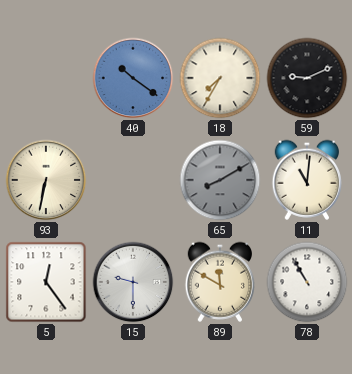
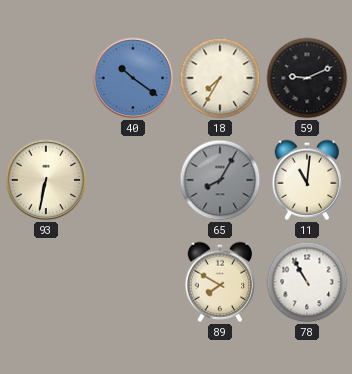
65: 8:10 -> 8:05 (220, 180)
5: 12:24 -> none (46, 282)
15: 9:30 -> none (133, 282)
89: 11:50 -> 7:50 (220, 282)
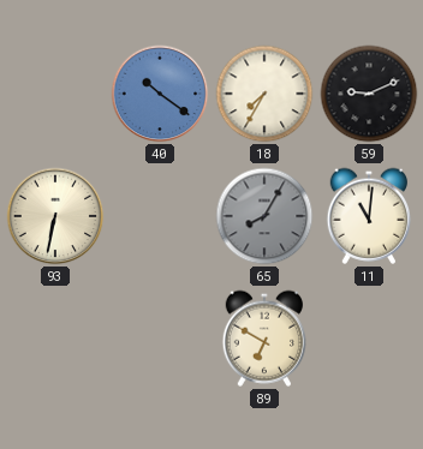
89: 7:50 -> 6:50 (264, 339)
78: 10:55 -> none (307, 282)
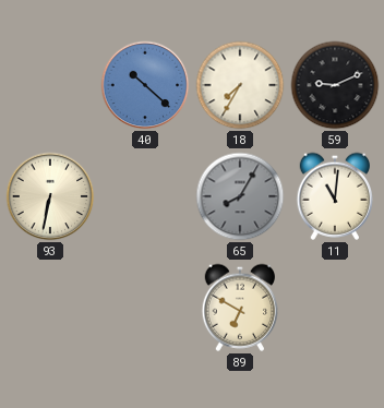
40: 10:21 -> 10:22 (145, 85)
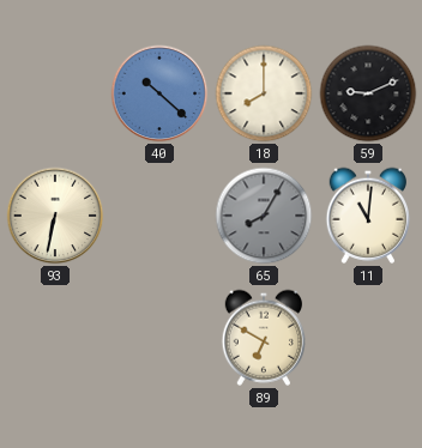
18: 7:35 -> 8:00 (264, 93)
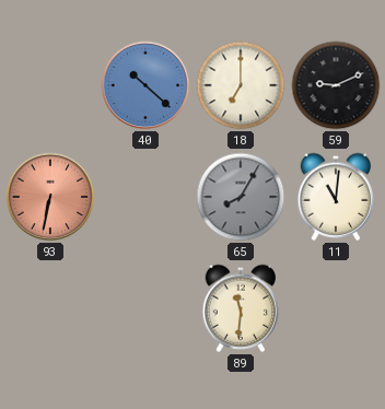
18: 8:00 -> 7:00 (241, 85)
93 dial: cream -> salmon (50, 197)
89: 6:50 -> 11:31 (241, 308)
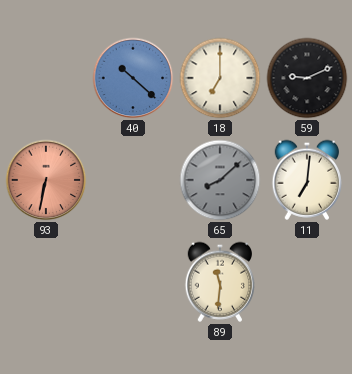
65: 8:05 -> 8:08 (220, 180)
11: 11:01 -> 7:01 (307, 180)
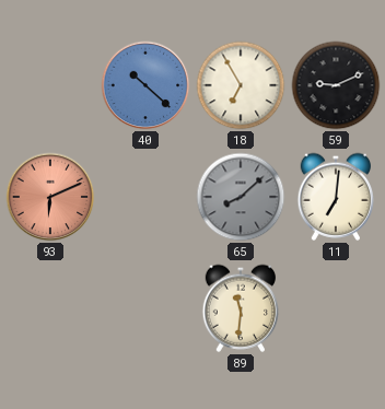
18: 7:00 -> 6:55 (241, 85)
93: 6:32 -> 6:11 (50, 197)
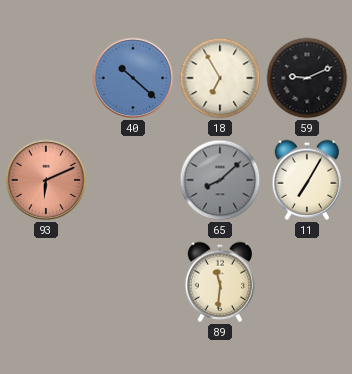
11: 7:01 -> 7:05 (307, 180)
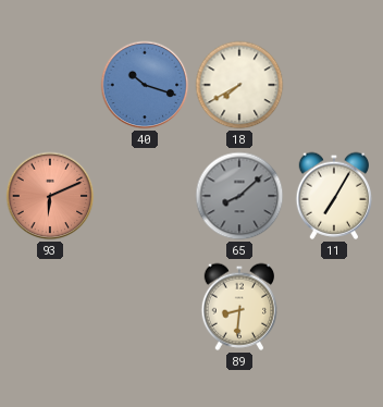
40: 10:22 -> 10:18 (145, 85)
18: 6:55 -> 7:40 (239, 85)
59: 9:11 -> none (307, 78)
89: 11:31 -> 8:31 (239, 307)
